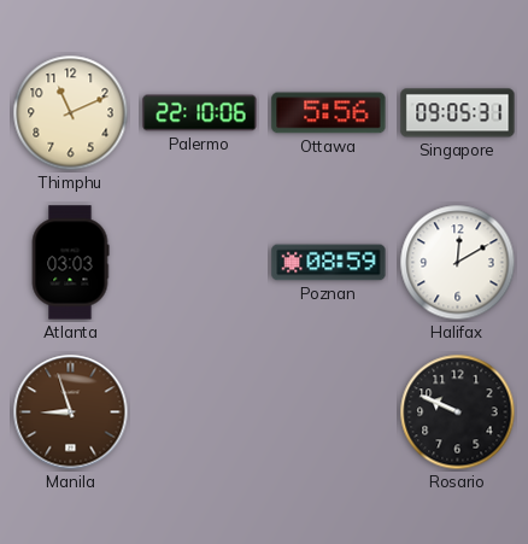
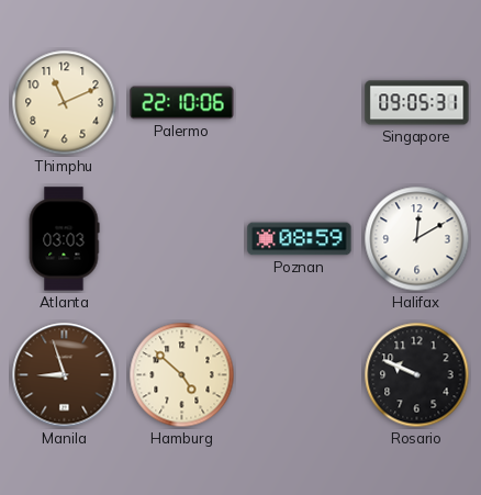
Ottawa: 5:56 -> none (329, 113)
Hamburg: none -> 4:52 (182, 375)
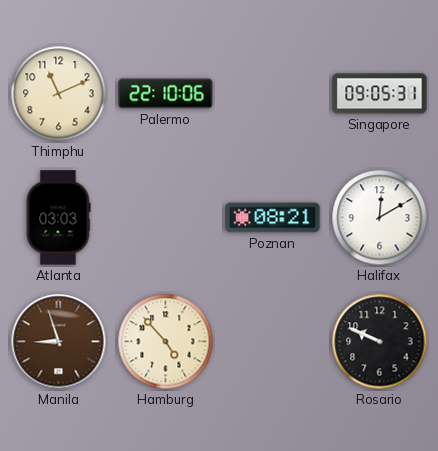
Poznan: 08:59 -> 08:21 (273, 218)
Hamburg: 4:52 -> 4:53 (166, 342)
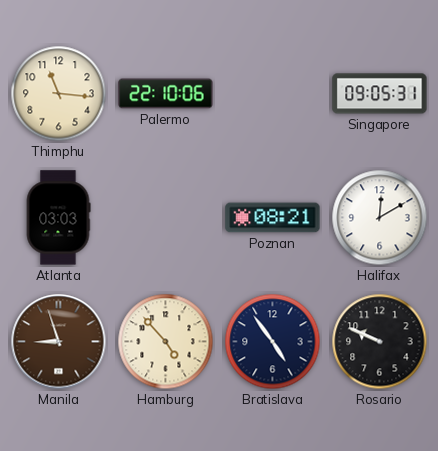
Thimphu: 11:11 -> 11:16 (59, 94)
Bratislava: none -> 4:54 (273, 342)
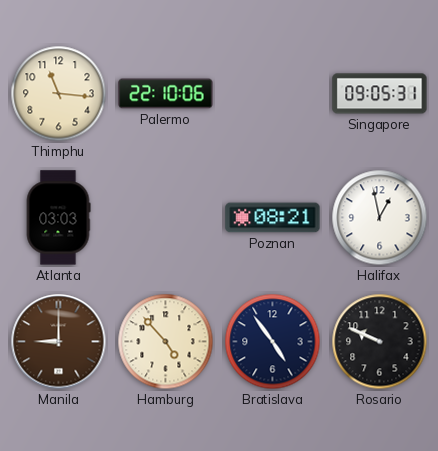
Halifax: 12:10 -> 12:58 (380, 218)
Manila: 8:57 -> 9:00 (59, 342)
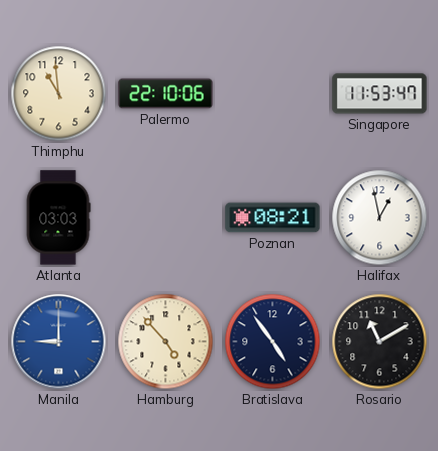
Thimphu: 11:16 -> 10:59 (59, 94)
Singapore: 09:05 -> 11:53 (380, 94)
Manila dial: brown -> blue (59, 342)
Rosario: 9:49 -> 11:10 (380, 342)
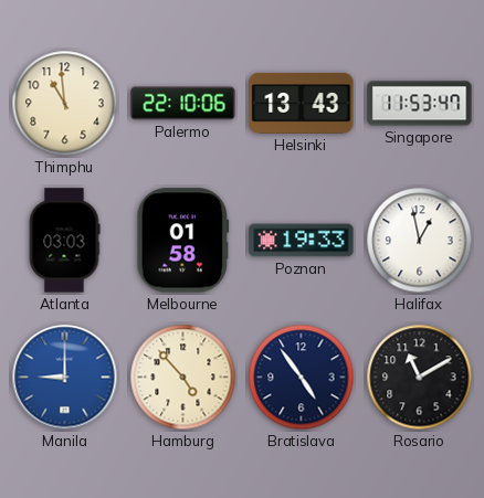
Helsinki: none -> 13:43 (302, 103)
Melbourne: none -> 01:58 (183, 241)
Poznan: 08:21 -> 19:33 (302, 241)
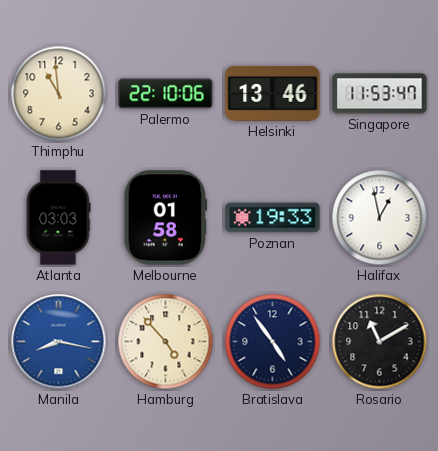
Helsinki: 13:43 -> 13:46 (273, 93)
Manila: 9:00 -> 8:17 (59, 342)
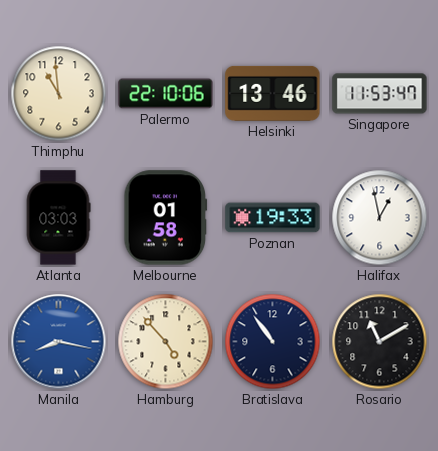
Bratislava: 4:54 -> 10:54 (273, 342)
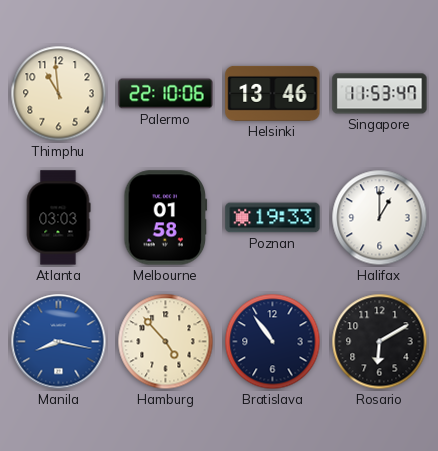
Halifax: 12:58 -> 1:00 (380, 218)
Rosario: 11:10 -> 6:10 (380, 342)
